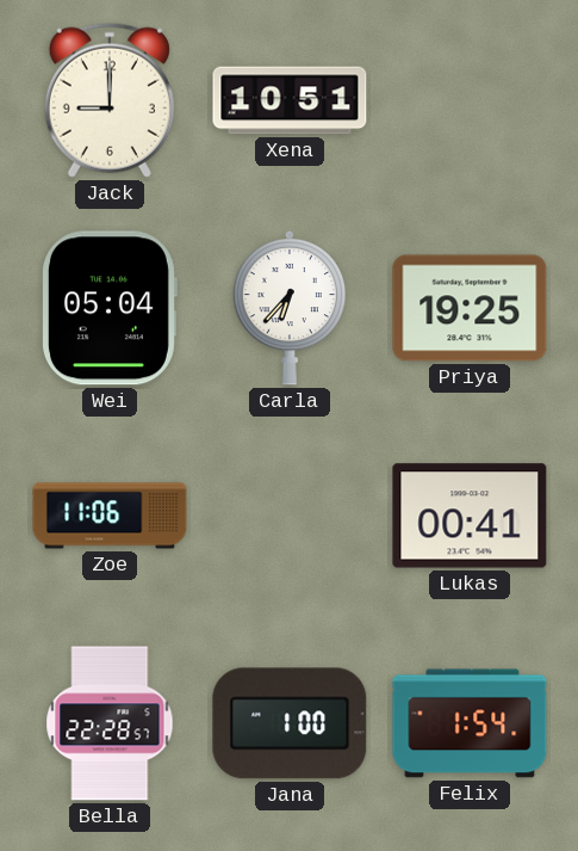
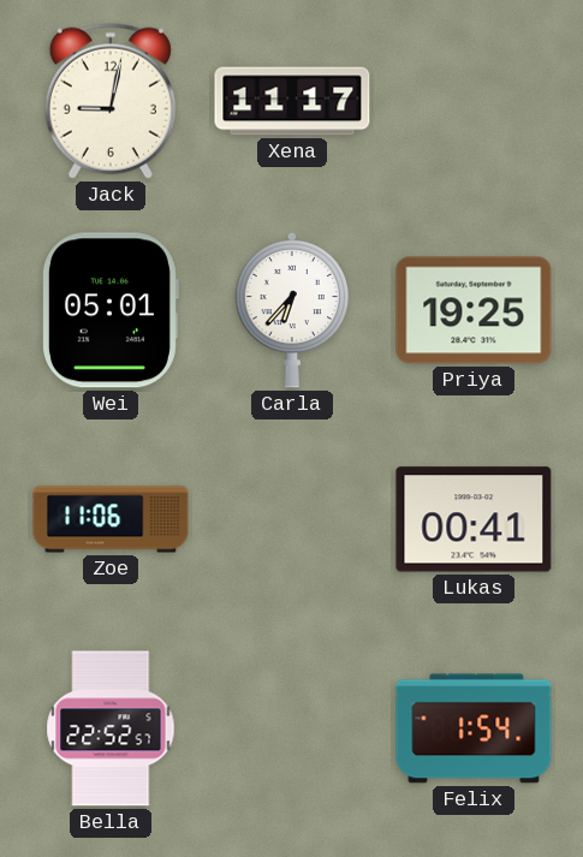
Jack: 9:00 -> 9:02 (111, 101)
Xena: 10:51 -> 11:17 (292, 101)
Wei: 05:04 -> 05:01 (109, 310)
Bella: 22:28 -> 22:52 (111, 728)
Jana: 1:00 -> none (290, 723)
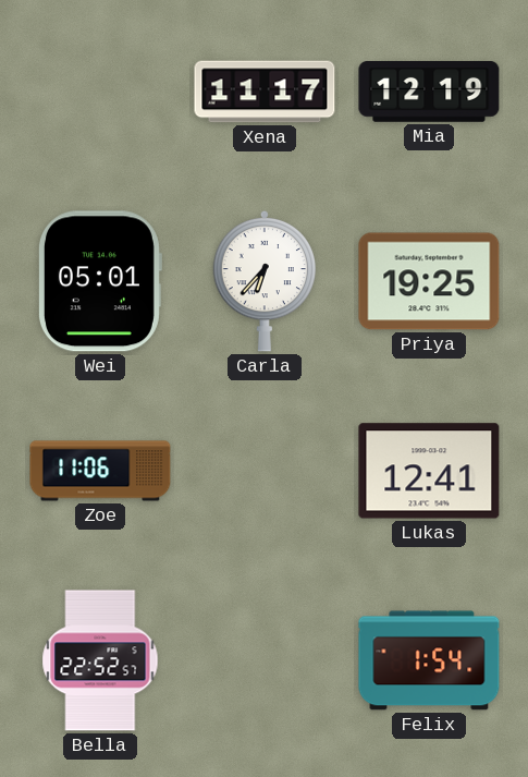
Jack: 9:02 -> none (111, 101)
Mia: none -> 12:19 (429, 93)
Lukas: 00:41 -> 12:41 (429, 471)
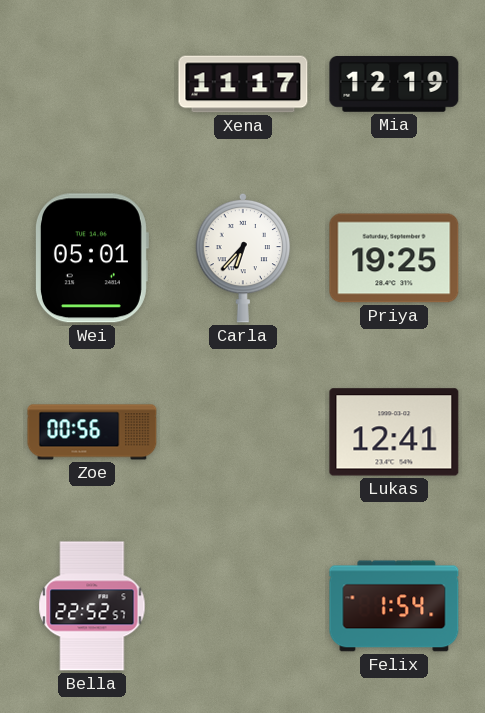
Zoe: 11:06 -> 00:56 (92, 432)
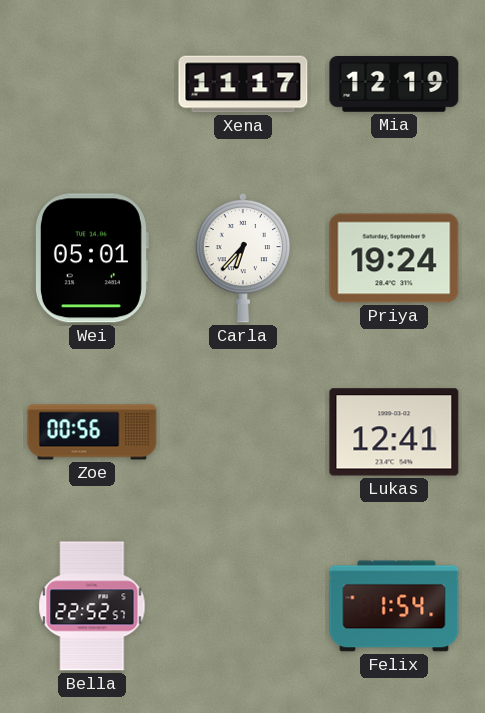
Priya: 19:25 -> 19:24 (394, 258)
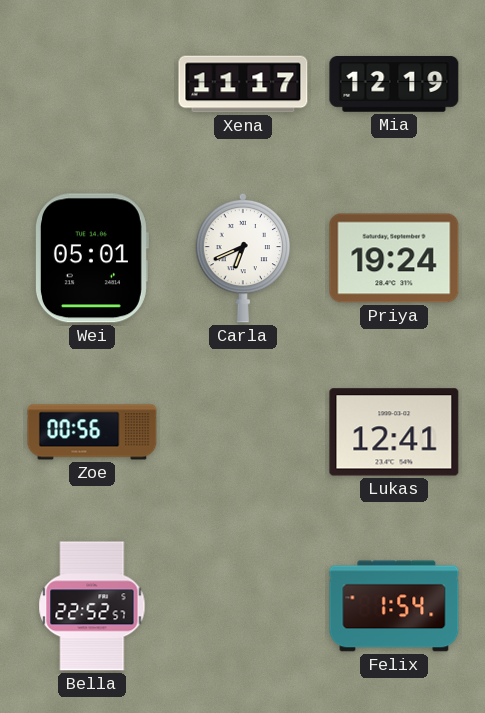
Carla: 6:37 -> 6:41 (243, 258)
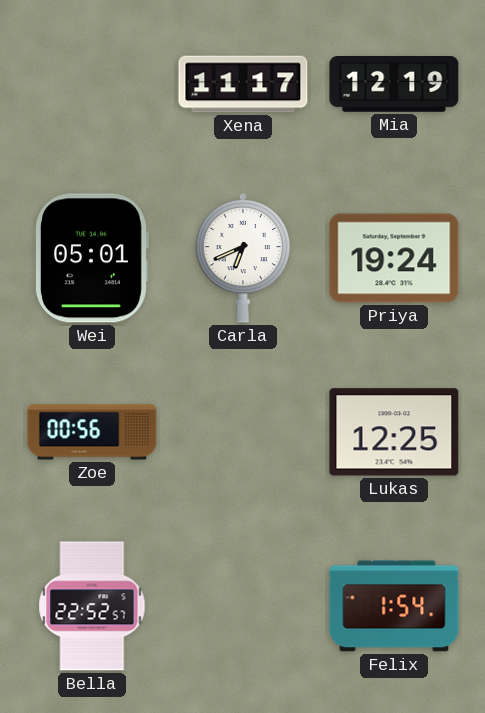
Lukas: 12:41 -> 12:25 (394, 432)
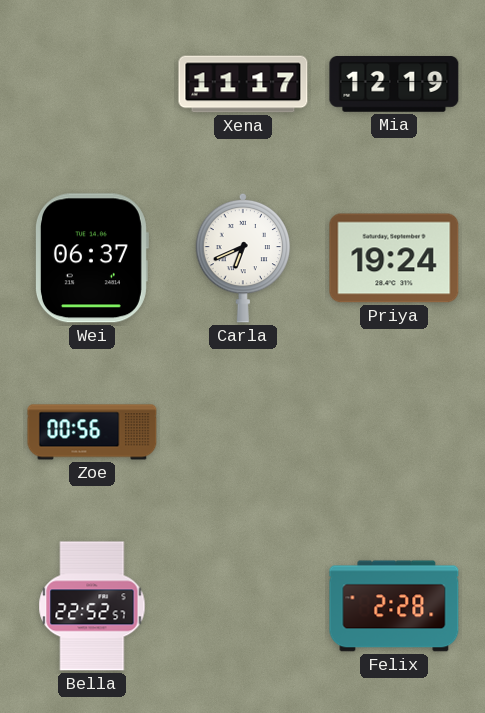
Wei: 05:01 -> 06:37 (91, 258)
Lukas: 12:25 -> none (394, 432)
Felix: 1:54 -> 2:28 (394, 606)
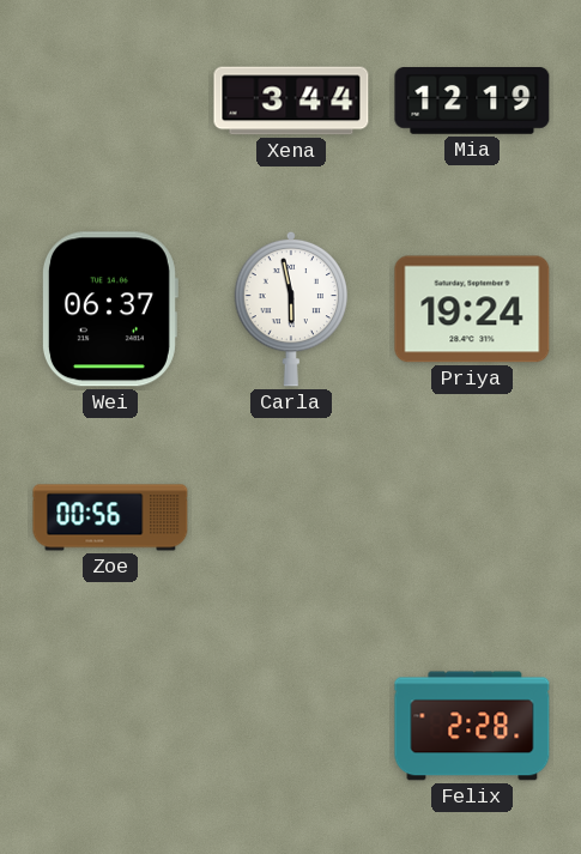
Xena: 11:17 -> 3:44 (291, 101)
Carla: 6:41 -> 5:58 (291, 309)
Bella: 22:52 -> none (92, 606)
